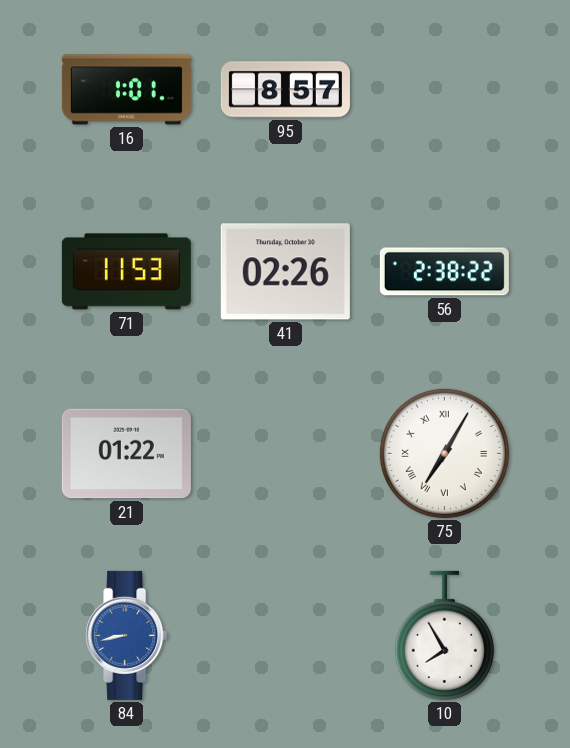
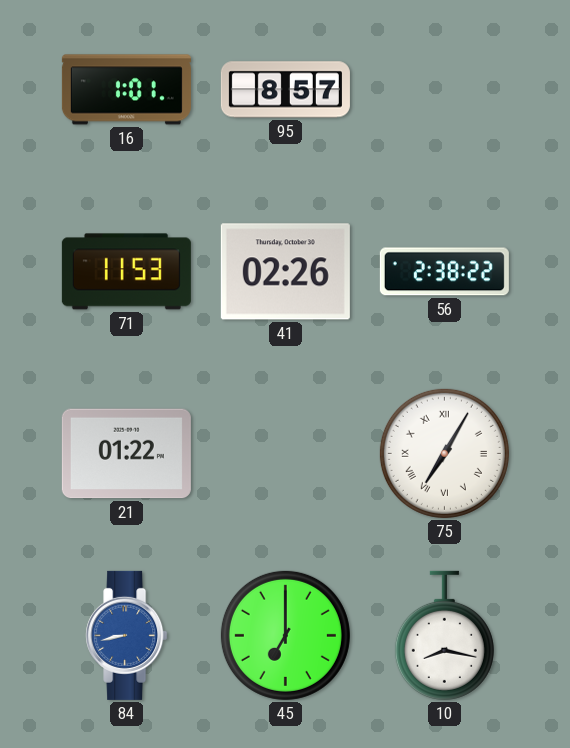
45: none -> 7:00 (285, 635)
10: 7:55 -> 8:17 (444, 635)
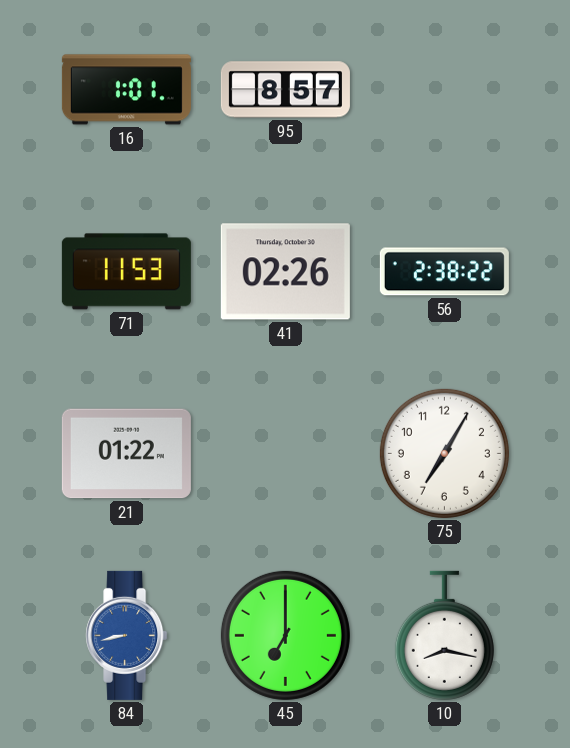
75 numerals: Roman -> Arabic (444, 453)
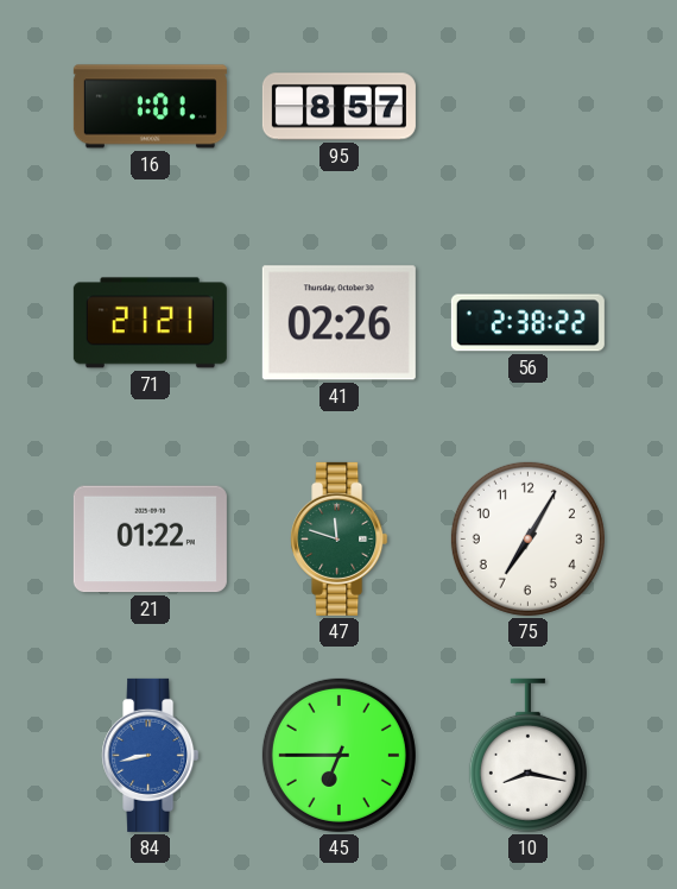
71: 11:53 -> 21:21 (150, 323)
47: none -> 11:48 (340, 538)
45: 7:00 -> 6:45 (338, 755)
